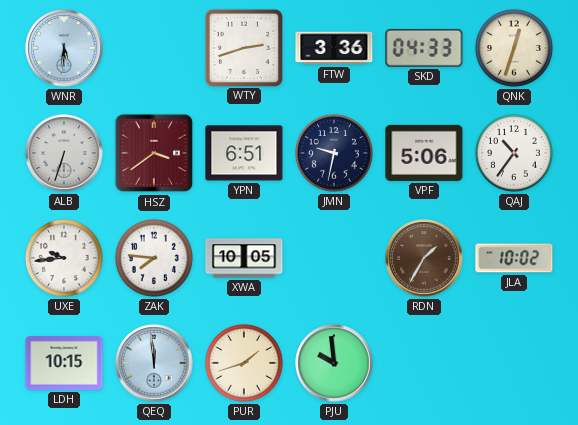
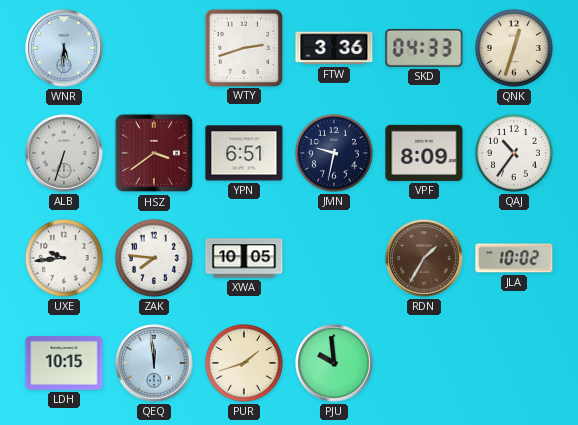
VPF: 5:06 -> 8:09 (424, 153)
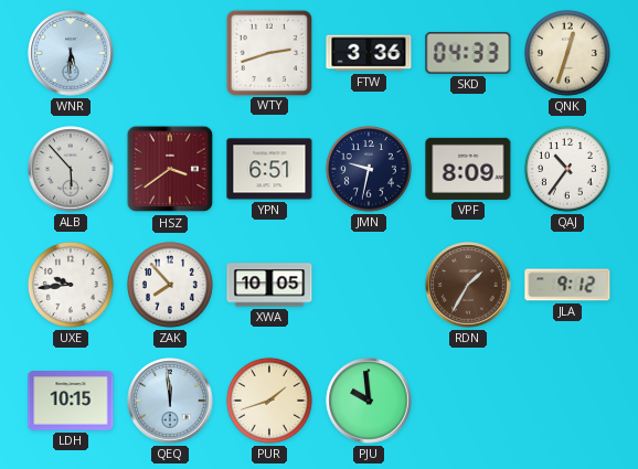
ALB: 6:33 -> 5:53 (71, 169)
ZAK: 7:46 -> 7:53 (170, 285)
JLA: 10:02 -> 9:12 (567, 285)
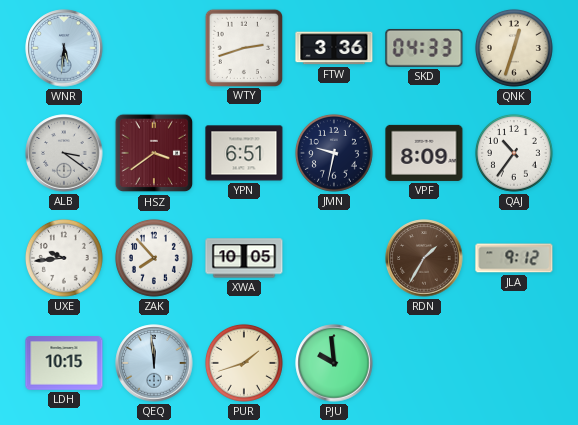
ALB: 5:53 -> 3:21 (64, 153)
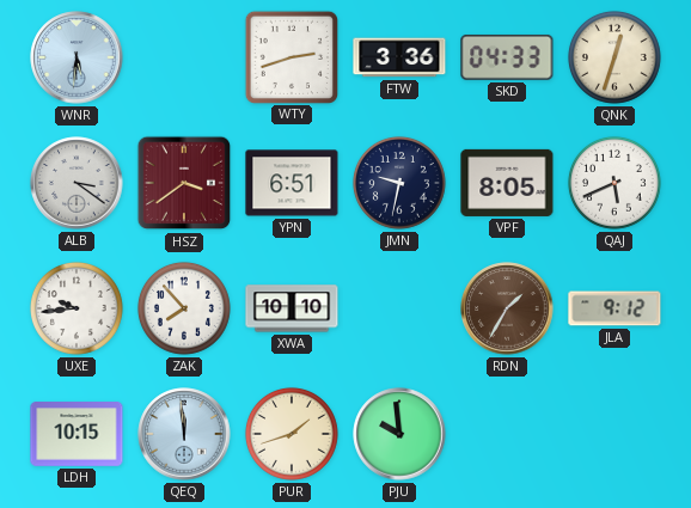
VPF: 8:09 -> 8:05 (507, 183)
QAJ: 10:36 -> 5:41 (614, 183)
XWA: 10:05 -> 10:10 (292, 308)
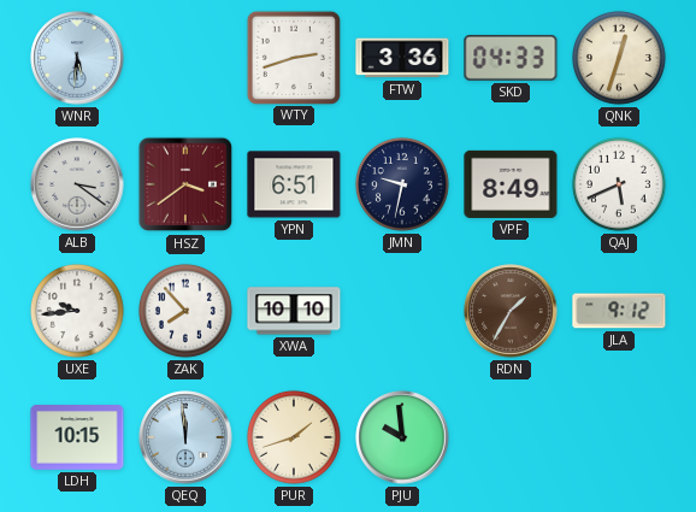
VPF: 8:05 -> 8:49 (511, 184)
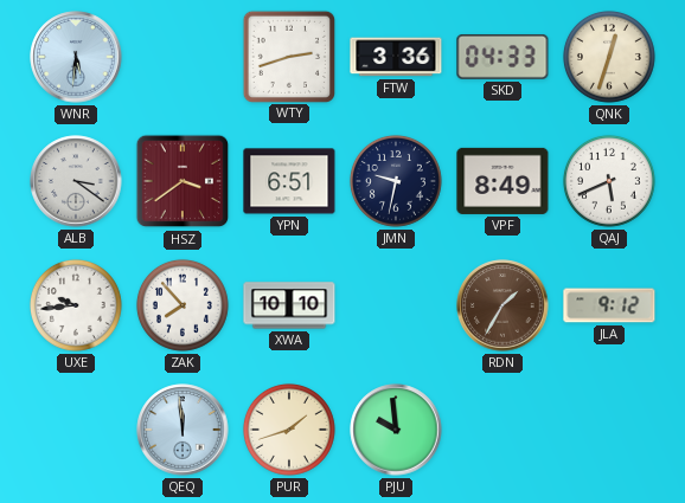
LDH: 10:15 -> none (77, 437)
